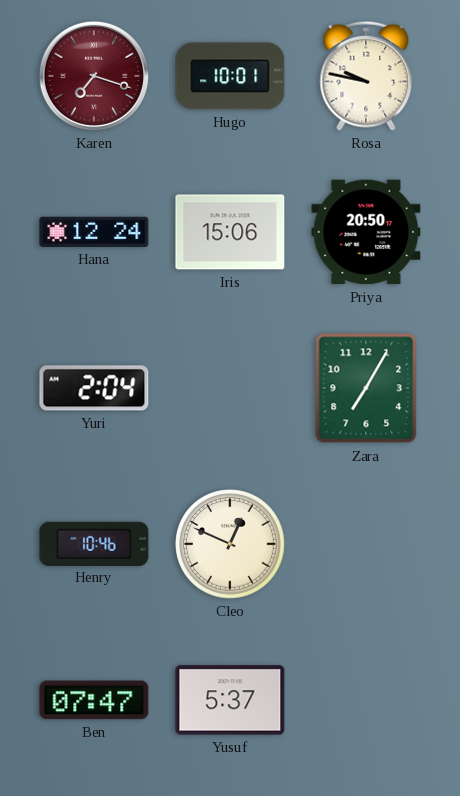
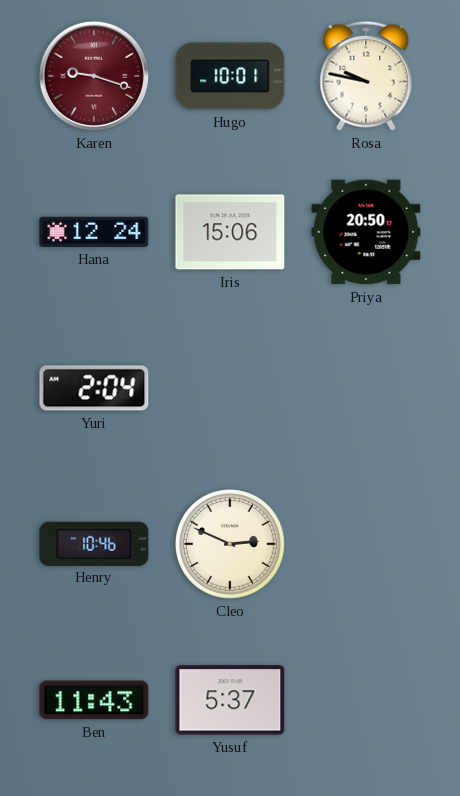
Karen: 7:18 -> 9:18 (94, 76)
Zara: 7:05 -> none (366, 388)
Cleo: 12:49 -> 2:49 (230, 544)
Ben: 07:47 -> 11:43 (94, 700)
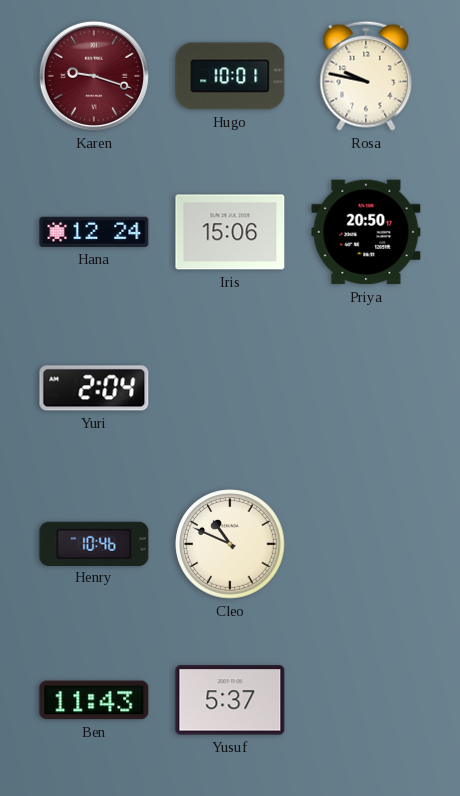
Cleo: 2:49 -> 10:49 (230, 544)
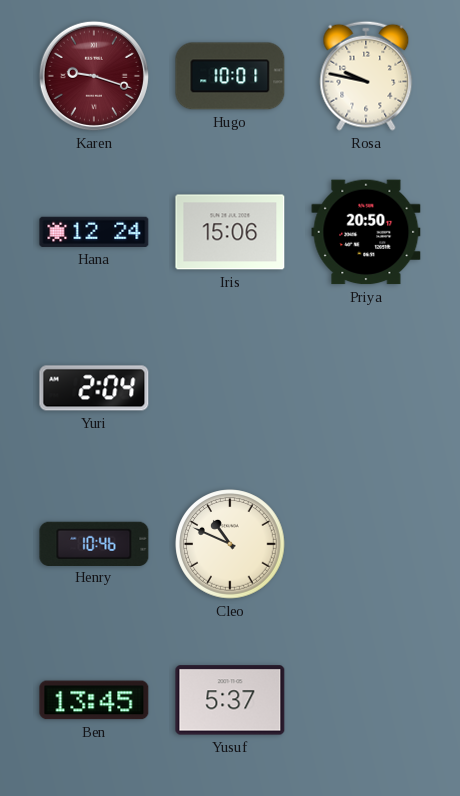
Ben: 11:43 -> 13:45 (94, 700)
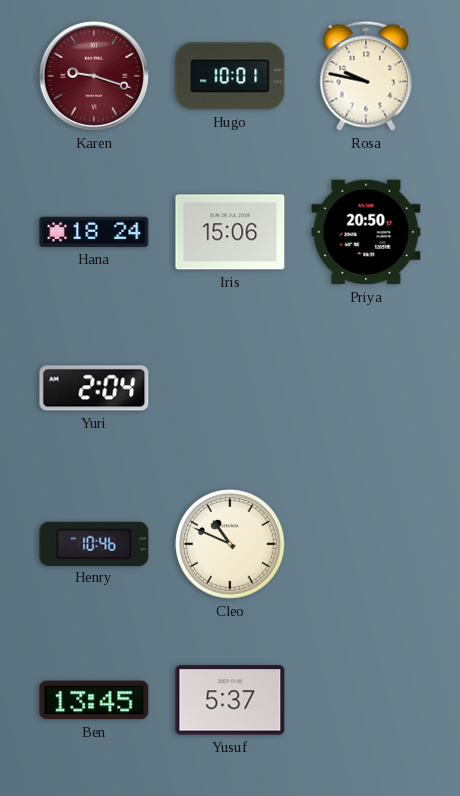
Hana: 12:24 -> 18:24 (94, 232)
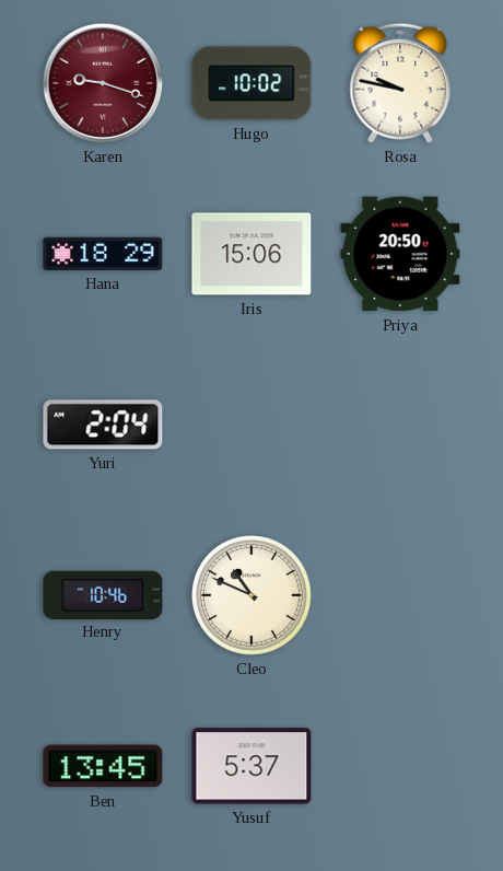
Hugo: 10:01 -> 10:02 (251, 83)
Hana: 18:24 -> 18:29 (103, 254)
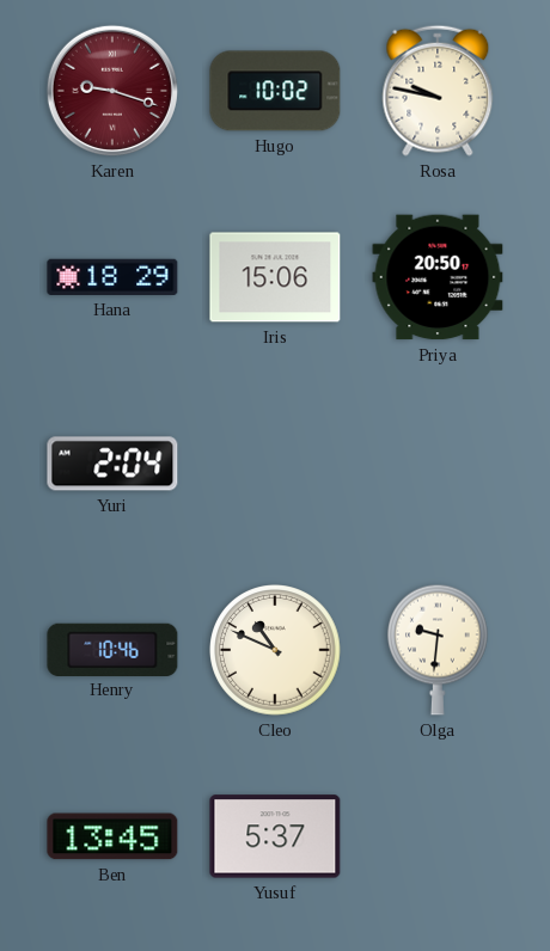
Olga: none -> 9:31 (439, 650)
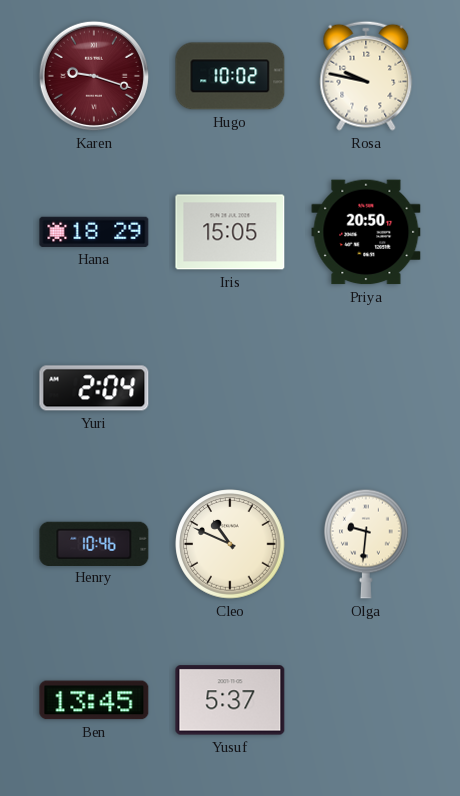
Iris: 15:06 -> 15:05 (230, 232)
